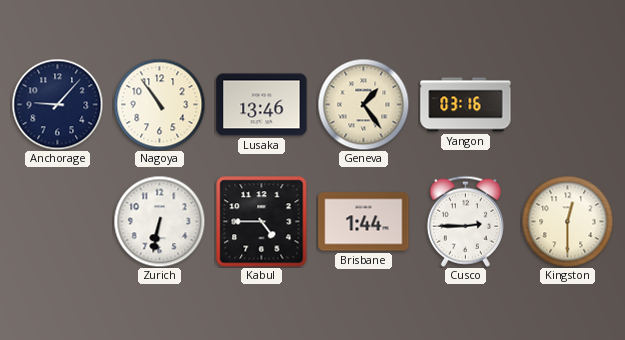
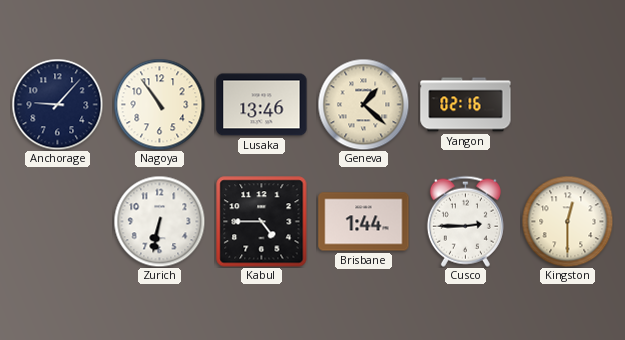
Geneva: 1:24 -> 1:22 (363, 104)
Yangon: 03:16 -> 02:16 (466, 105)
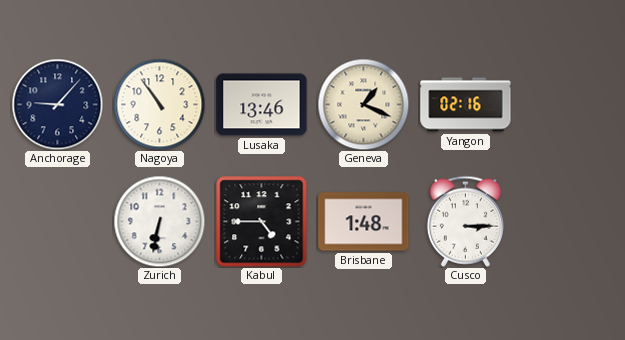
Geneva: 1:22 -> 1:19 (363, 104)
Brisbane: 1:44 -> 1:48 (364, 222)
Cusco: 2:45 -> 3:15 (465, 221)
Kingston: 12:30 -> none (567, 221)
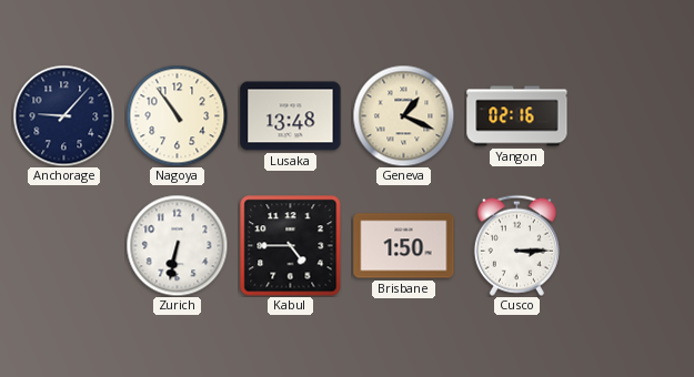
Lusaka: 13:46 -> 13:48 (291, 116)
Brisbane: 1:48 -> 1:50 (404, 246)
